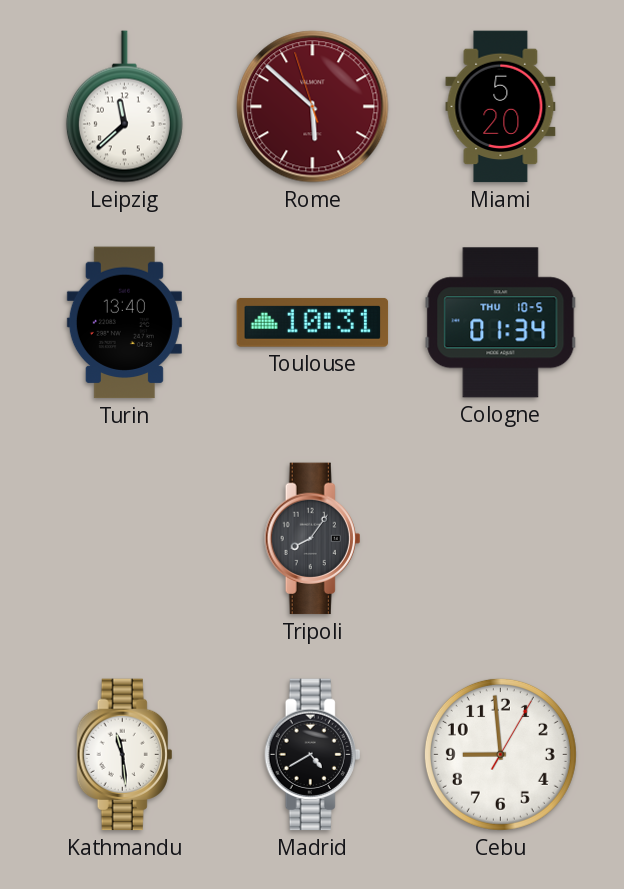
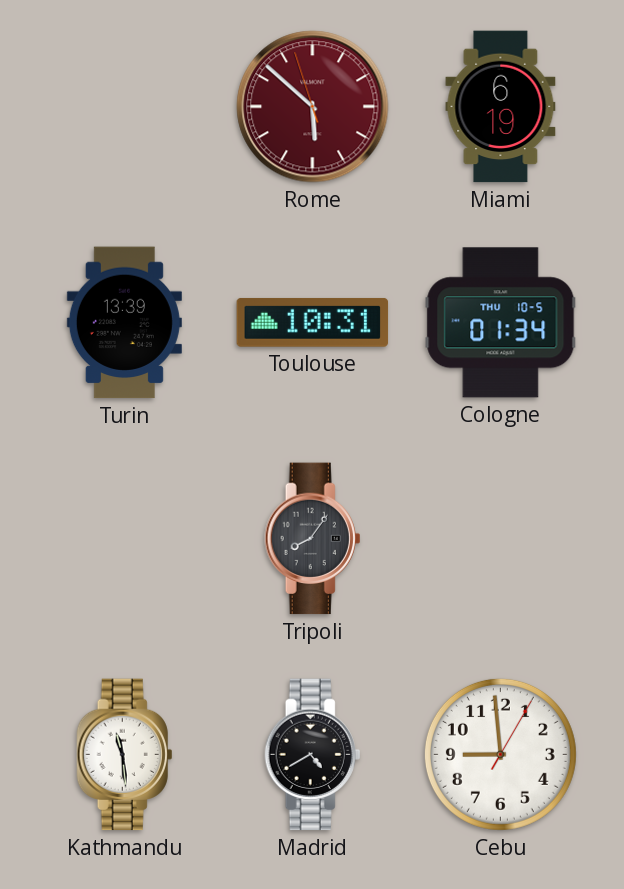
Leipzig: 11:38 -> none (124, 107)
Miami: 5:20 -> 6:19 (501, 107)
Turin: 13:40 -> 13:39 (124, 323)
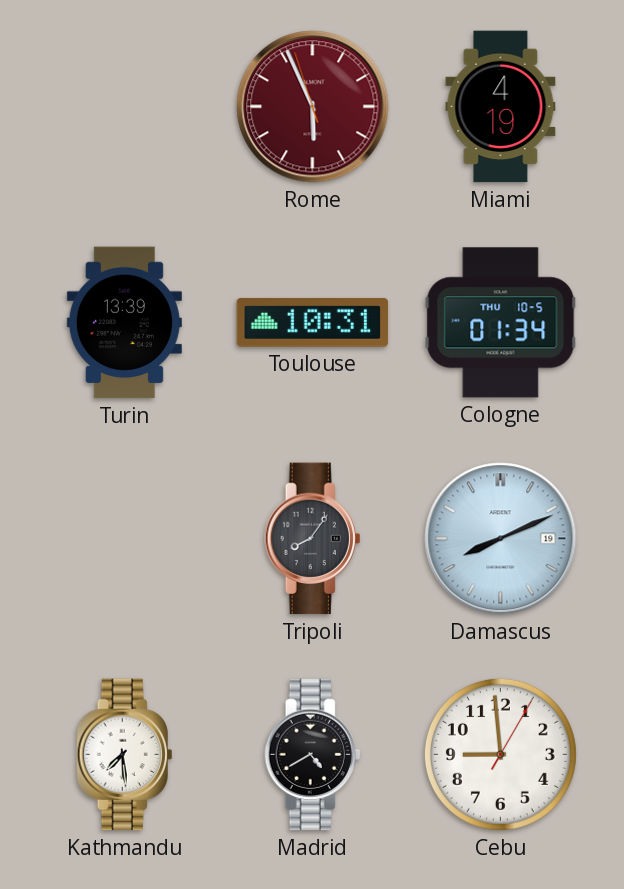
Rome: 5:51 -> 5:55 (313, 107)
Miami: 6:19 -> 4:19 (501, 107)
Damascus: none -> 8:11 (501, 539)
Kathmandu: 11:29 -> 7:29 (125, 755)
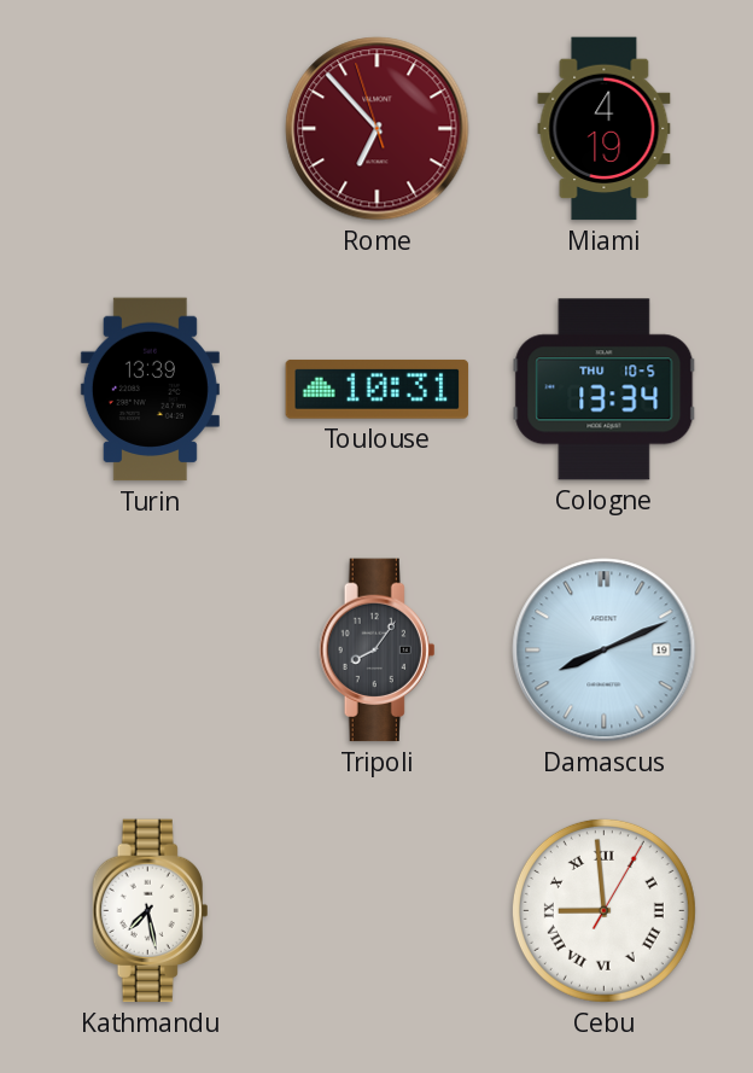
Rome: 5:55 -> 6:52 (378, 129)
Cologne: 01:34 -> 13:34 (605, 390)
Kathmandu: 7:29 -> 7:28 (151, 911)
Madrid: 4:40 -> none (313, 755)
Cebu numerals: Arabic -> Roman (603, 910)
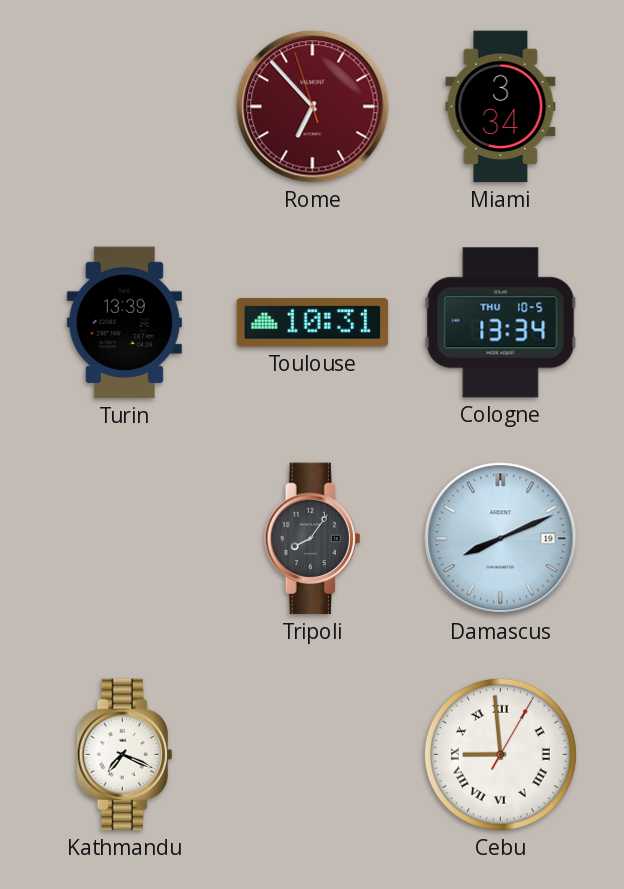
Miami: 4:19 -> 3:34 (501, 107)
Kathmandu: 7:28 -> 7:19 (125, 755)
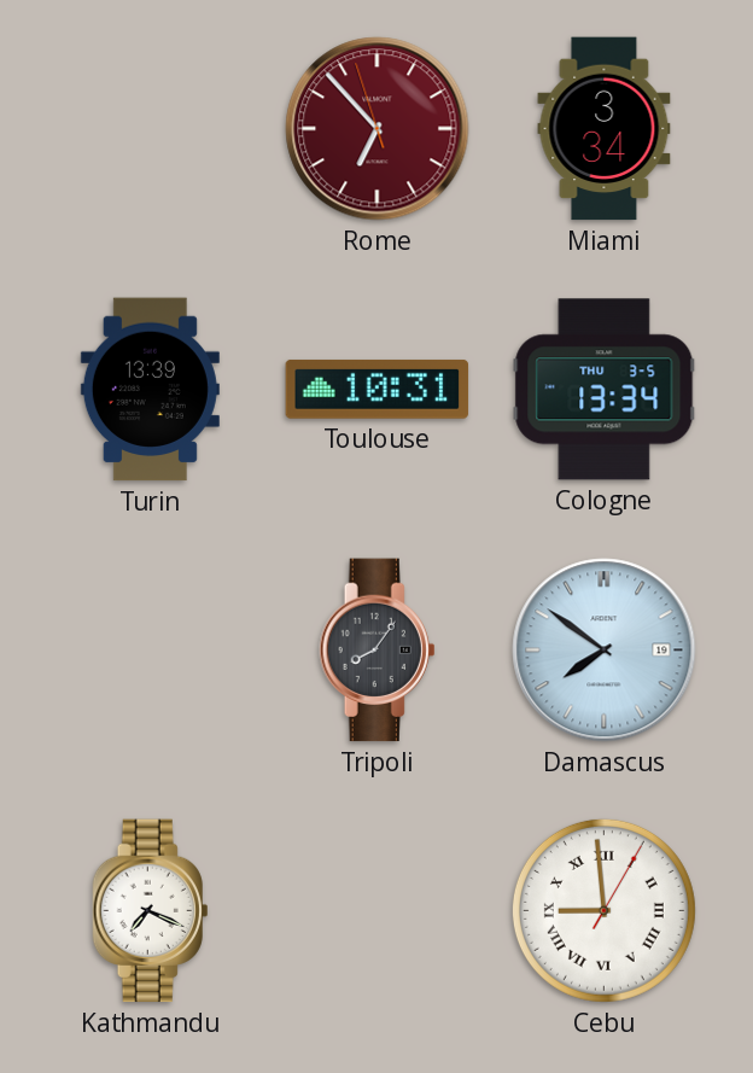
Cologne date: THU 10-5 -> THU 3-5 (605, 390)
Damascus: 8:11 -> 7:51 (605, 651)
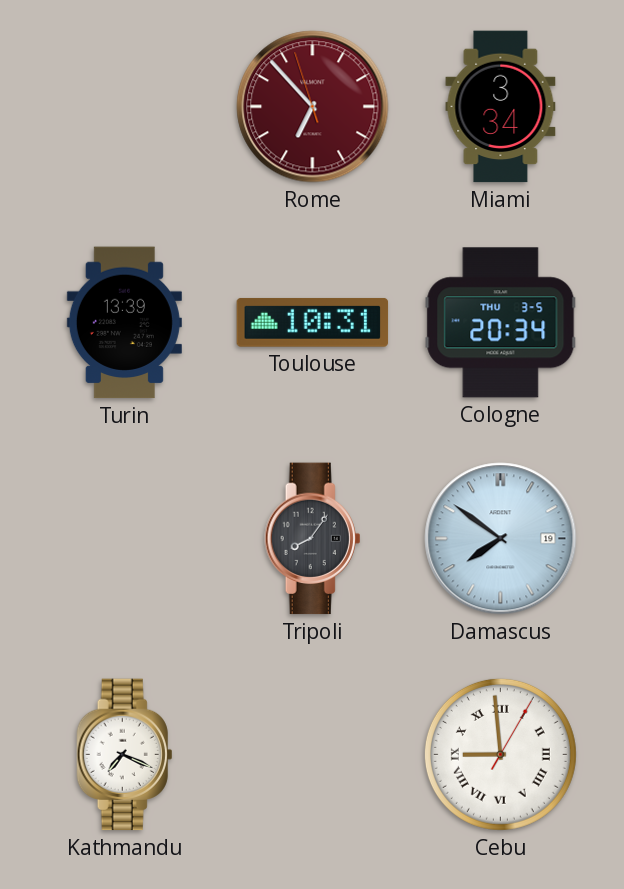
Cologne: 13:34 -> 20:34 (501, 323)
